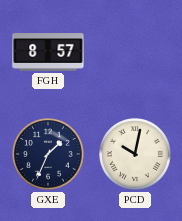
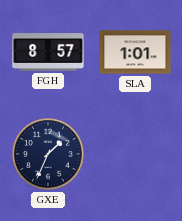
SLA: none -> 1:01 (135, 52)
PCD: 10:02 -> none (135, 154)
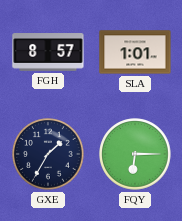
GXE: 1:34 -> 1:35 (48, 154)
FQY: none -> 6:15 (135, 154)
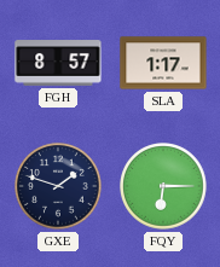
SLA: 1:01 -> 1:17 (163, 63)
GXE: 1:35 -> 1:48 (58, 186)
